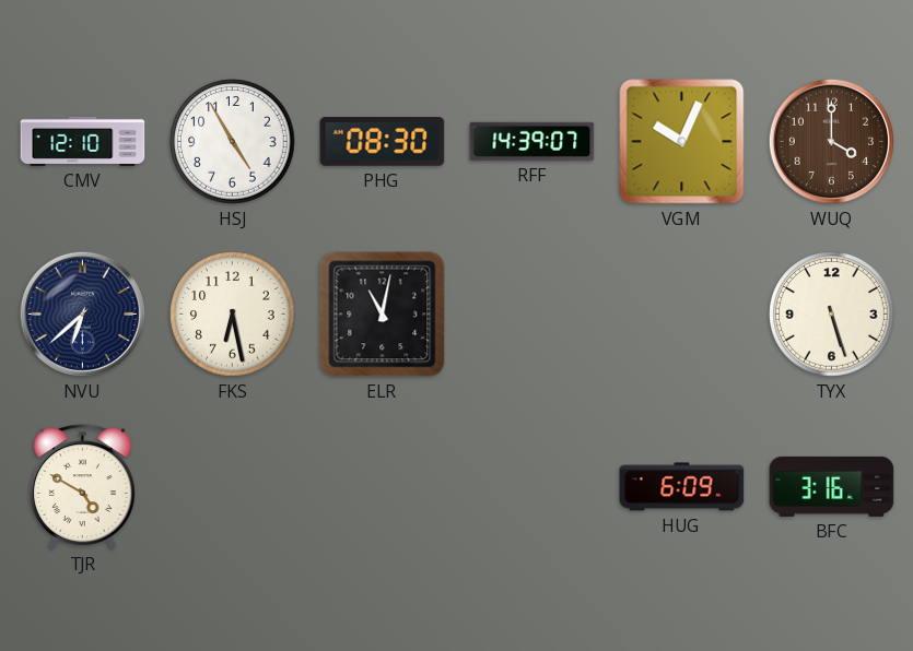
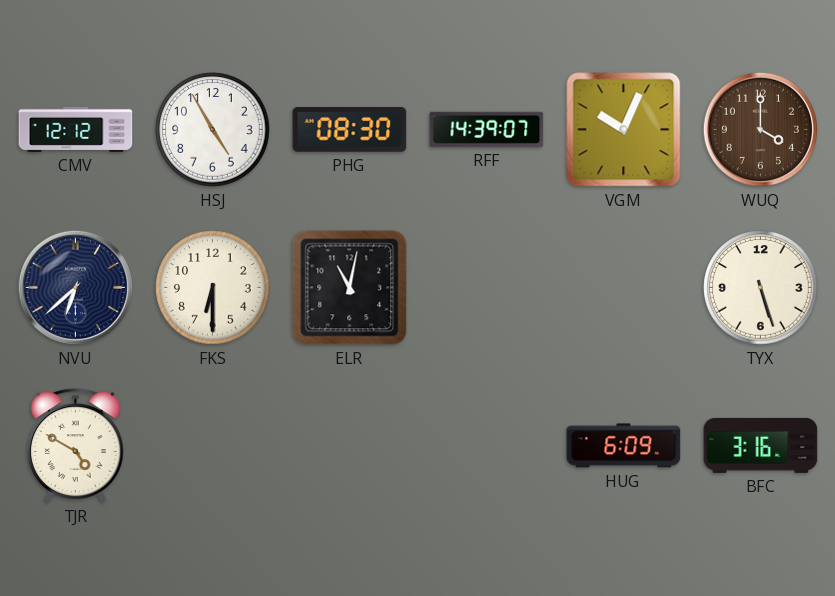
CMV: 12:10 -> 12:12 (76, 129)
FKS: 6:28 -> 6:30 (213, 288)
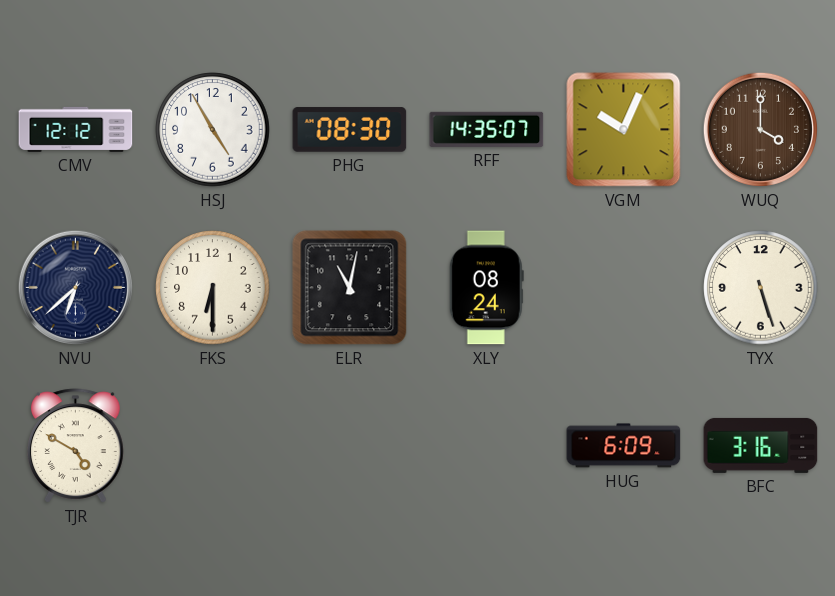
RFF: 14:39 -> 14:35 (487, 129)
XLY: none -> 08:24 (486, 288)
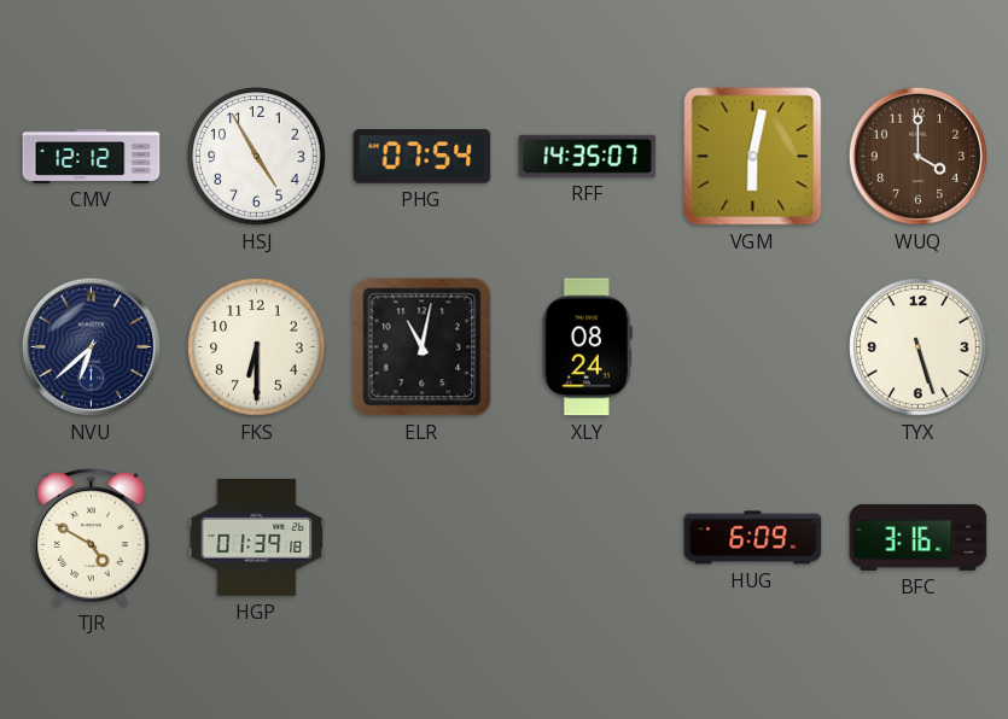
PHG: 08:30 -> 07:54 (423, 157)
VGM: 10:04 -> 6:02 (753, 157)
HGP: none -> 01:39 (257, 537)
